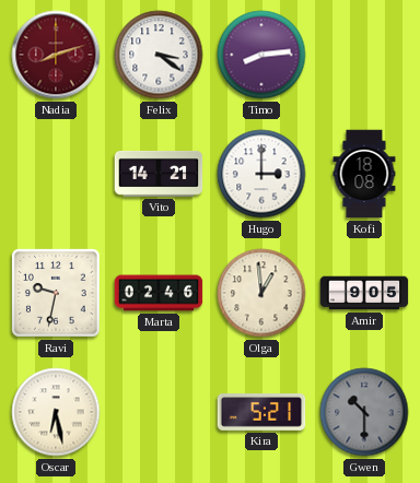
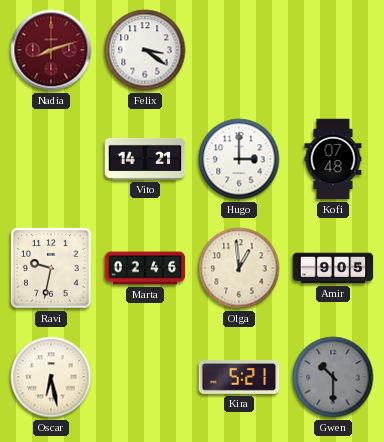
Timo: 8:14 -> none (261, 55)
Kofi: 18:08 -> 07:48 (333, 159)
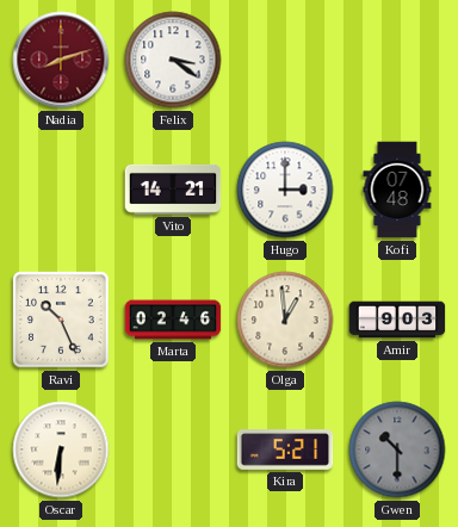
Ravi: 9:32 -> 10:26 (61, 320)
Amir: 9:05 -> 9:03 (397, 320)
Oscar: 6:28 -> 6:31 (61, 449)
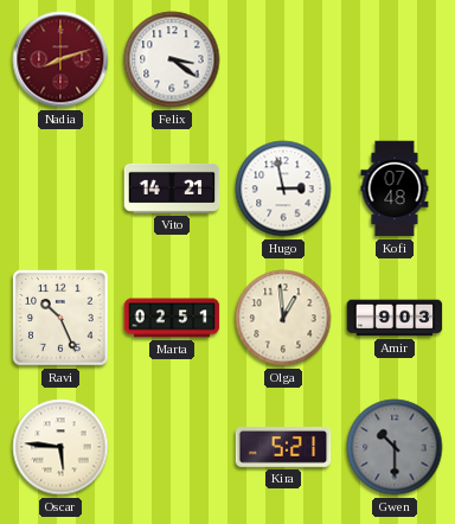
Hugo: 3:00 -> 2:58 (283, 188)
Marta: 02:46 -> 02:51 (172, 318)
Oscar: 6:31 -> 5:46 (60, 447)
